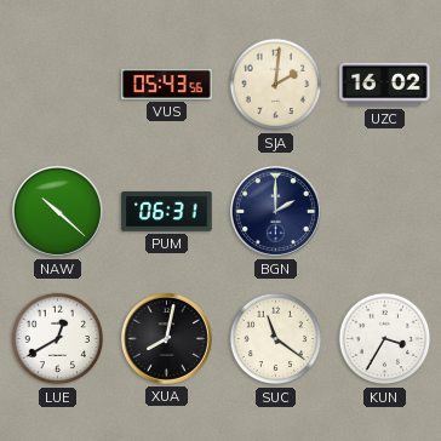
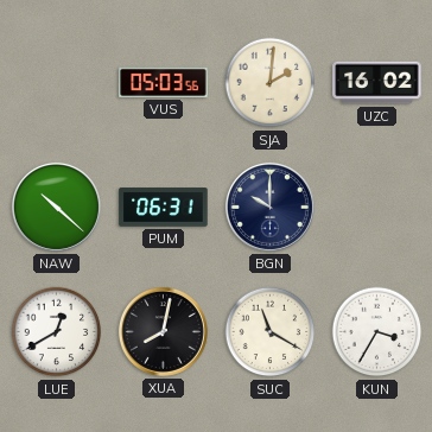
VUS: 05:43 -> 05:03 (164, 82)
BGN: 2:00 -> 10:00 (269, 207)
SUC: 11:21 -> 11:20 (271, 332)
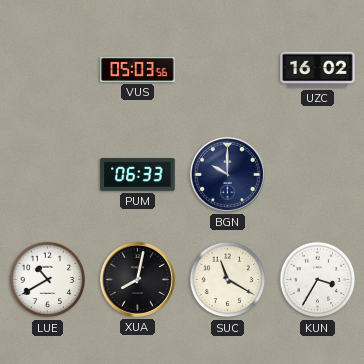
SJA: 2:01 -> none (271, 83)
NAW: 10:22 -> none (56, 207)
PUM: 06:31 -> 06:33 (138, 175)
LUE: 12:40 -> 10:40 (48, 280)
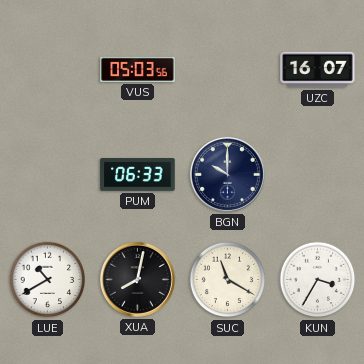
UZC: 16:02 -> 16:07 (318, 70)
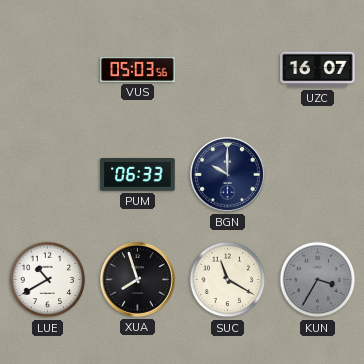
XUA: 8:02 -> 7:57 (137, 279)
KUN dial: white -> grey (318, 280)
